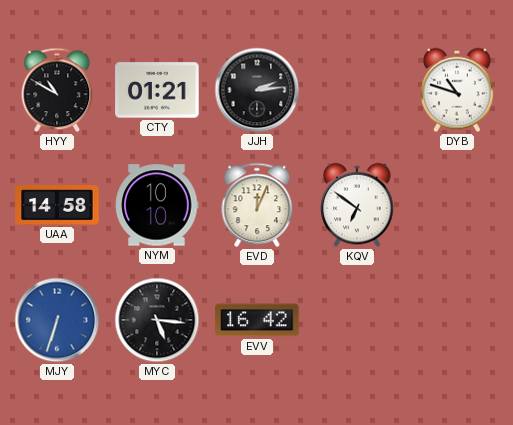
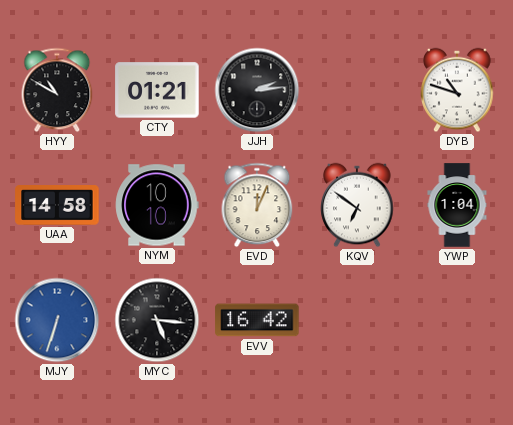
YWP: none -> 1:04 (457, 205)
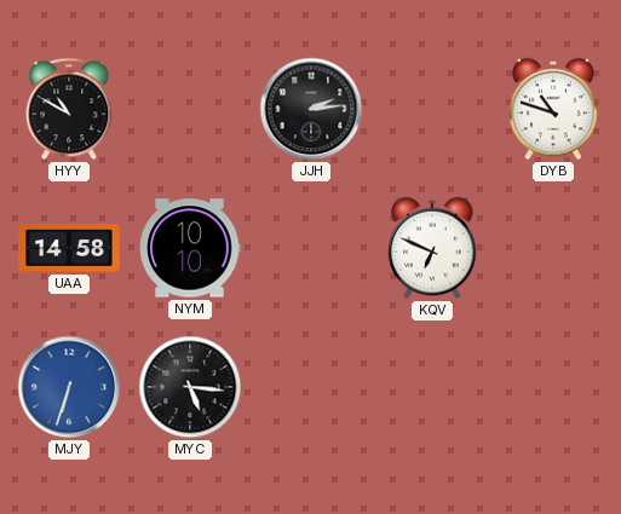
CTY: 01:21 -> none (157, 90)
EVD: 12:04 -> none (257, 205)
KQV: 6:51 -> 6:49 (432, 248)
YWP: 1:04 -> none (457, 205)
EVV: 16:42 -> none (257, 320)
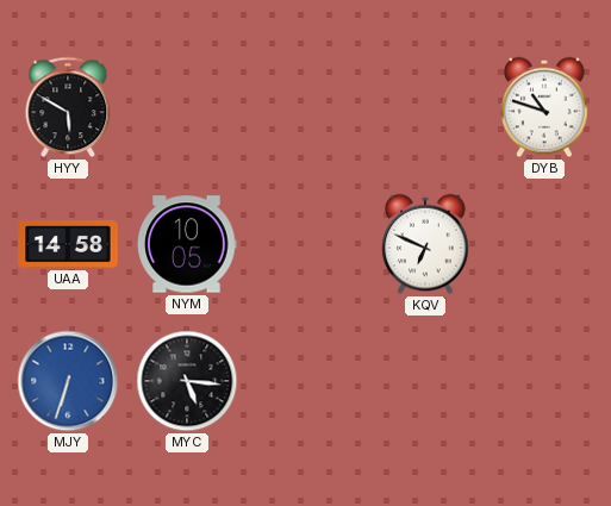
HYY: 10:50 -> 5:50 (68, 107)
JJH: 2:14 -> none (311, 109)
NYM: 10:10 -> 10:05 (187, 244)
